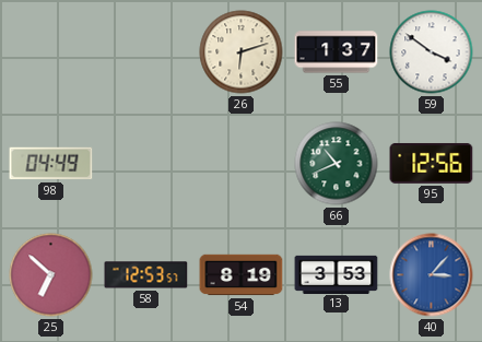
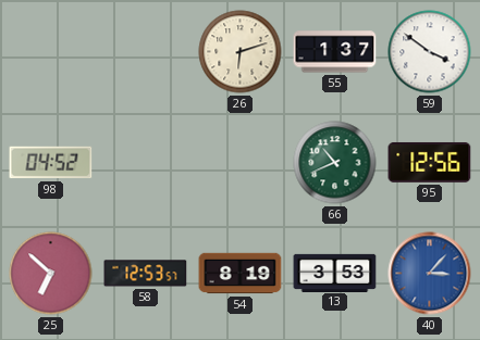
98: 04:49 -> 04:52 (51, 163)
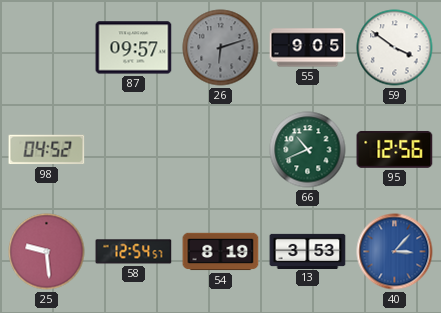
87: none -> 09:57 (134, 48)
26 dial: cream -> grey (221, 48)
55: 1:37 -> 9:05 (308, 48)
25: 6:52 -> 9:29 (47, 252)
58: 12:53 -> 12:54 (134, 252)
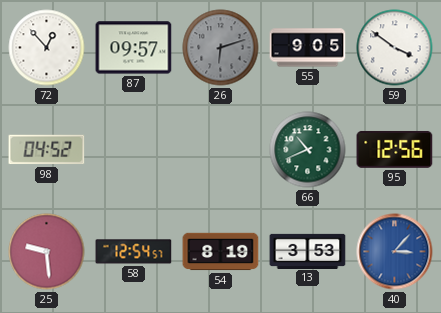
72: none -> 12:53 (47, 48)
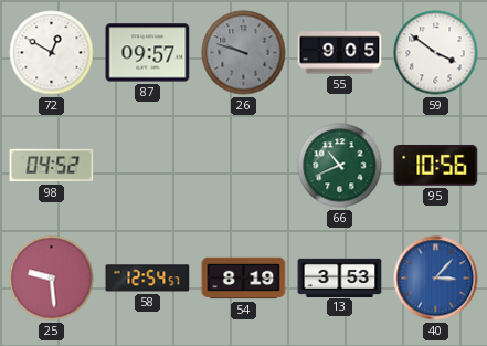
72: 12:53 -> 12:50 (52, 53)
26: 6:12 -> 9:48 (244, 53)
95: 12:56 -> 10:56 (436, 165)
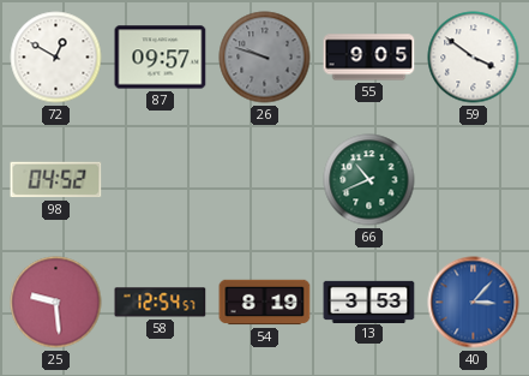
95: 10:56 -> none (436, 165)
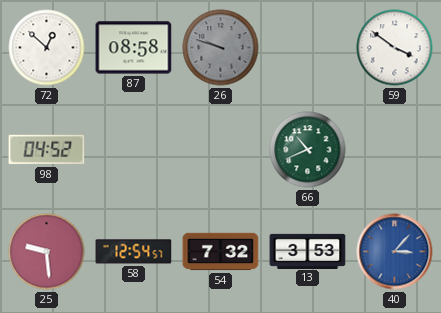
72: 12:50 -> 12:52 (47, 48)
87: 09:57 -> 08:58 (134, 48)
55: 9:05 -> none (369, 58)
54: 8:19 -> 7:32 (221, 252)
